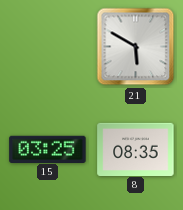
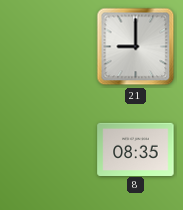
21: 5:50 -> 9:00 (136, 47)
15: 03:25 -> none (48, 149)
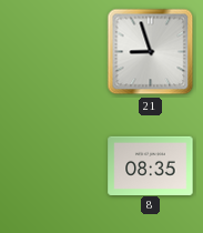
21: 9:00 -> 8:57 (151, 52)
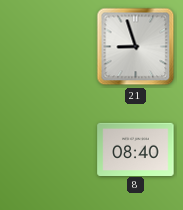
8: 08:35 -> 08:40 (136, 149)
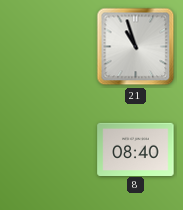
21: 8:57 -> 10:57 (136, 47)
